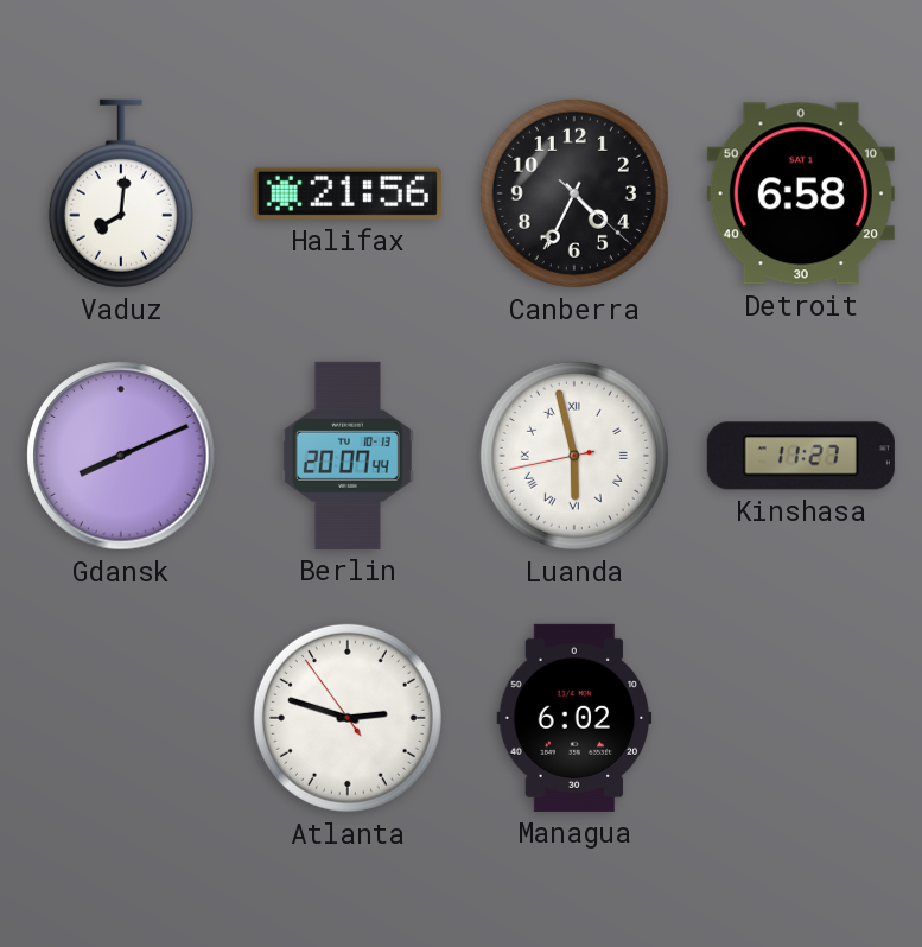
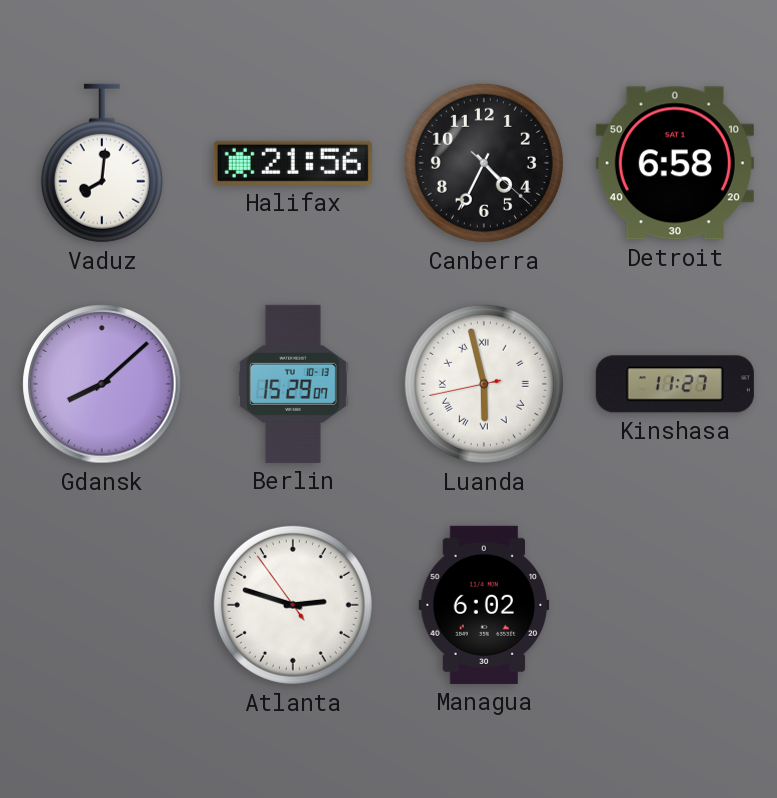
Gdansk: 8:11 -> 8:08 (102, 384)
Berlin: 20:07 -> 15:29 (293, 384)
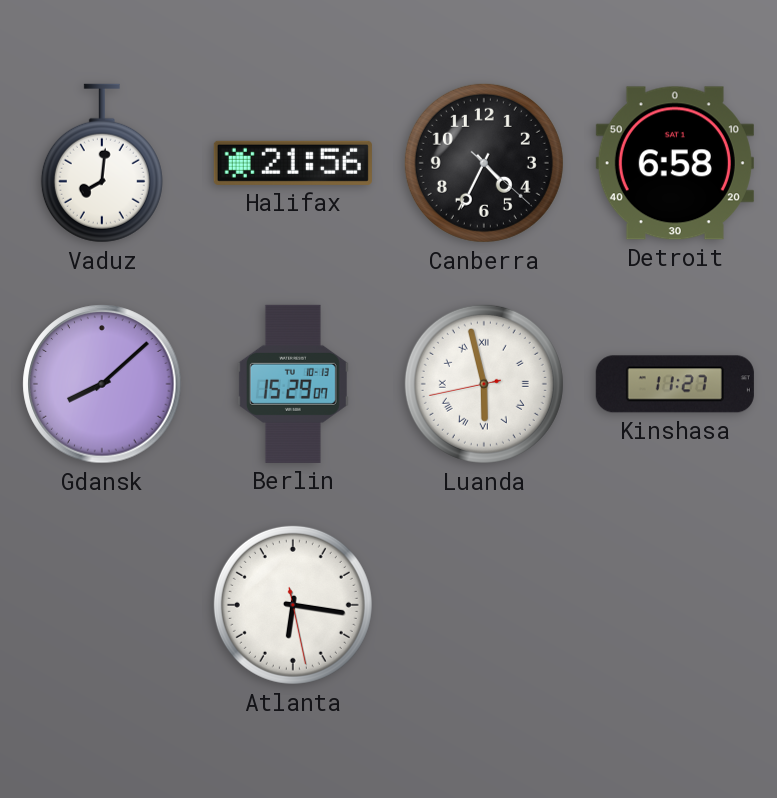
Atlanta: 2:47 -> 6:16 (293, 605)
Managua: 6:02 -> none (484, 605)
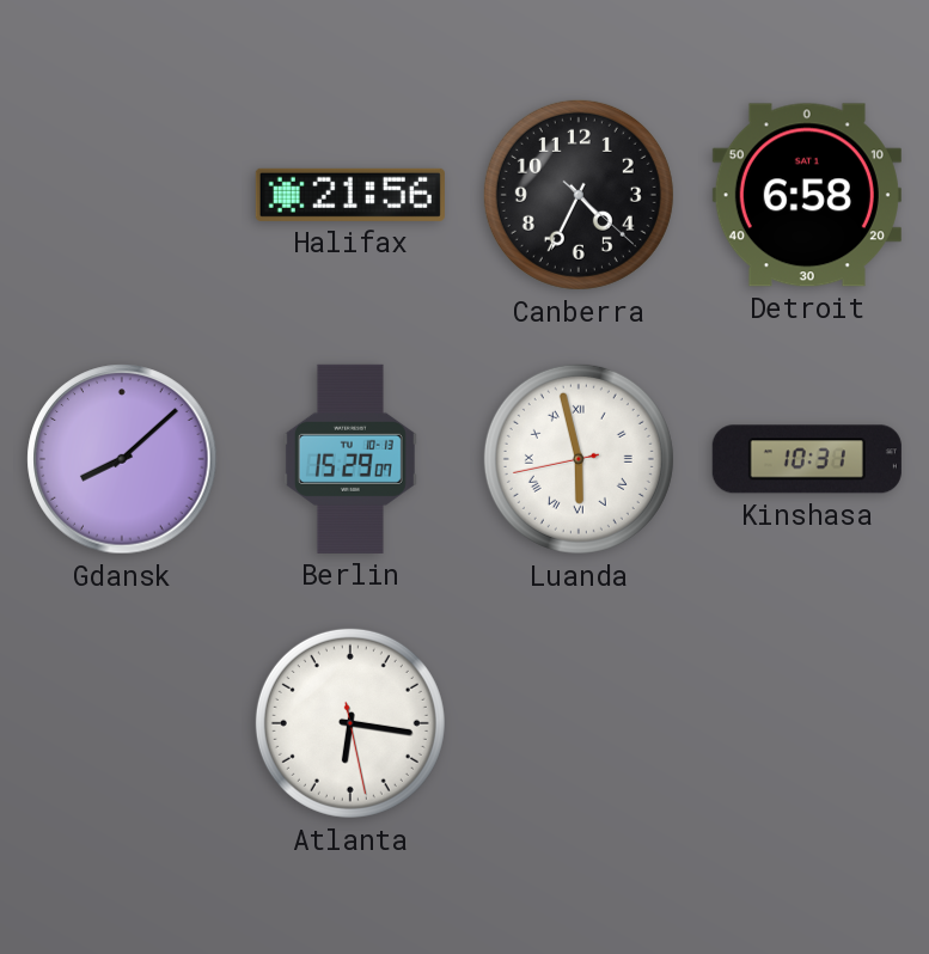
Vaduz: 8:01 -> none (102, 163)
Kinshasa: 11:27 -> 10:31 (807, 459)
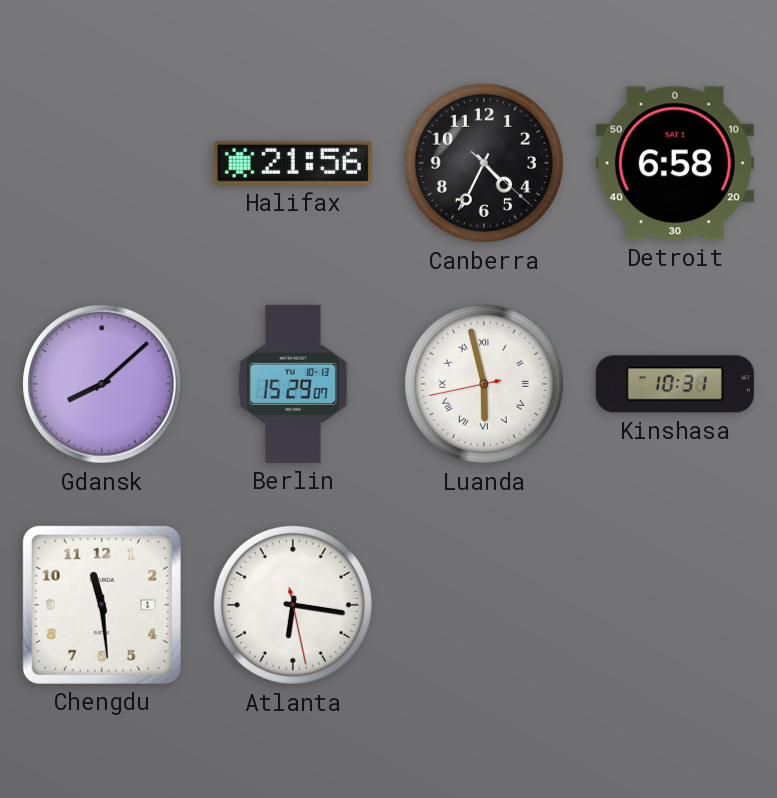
Chengdu: none -> 11:29 (102, 605)
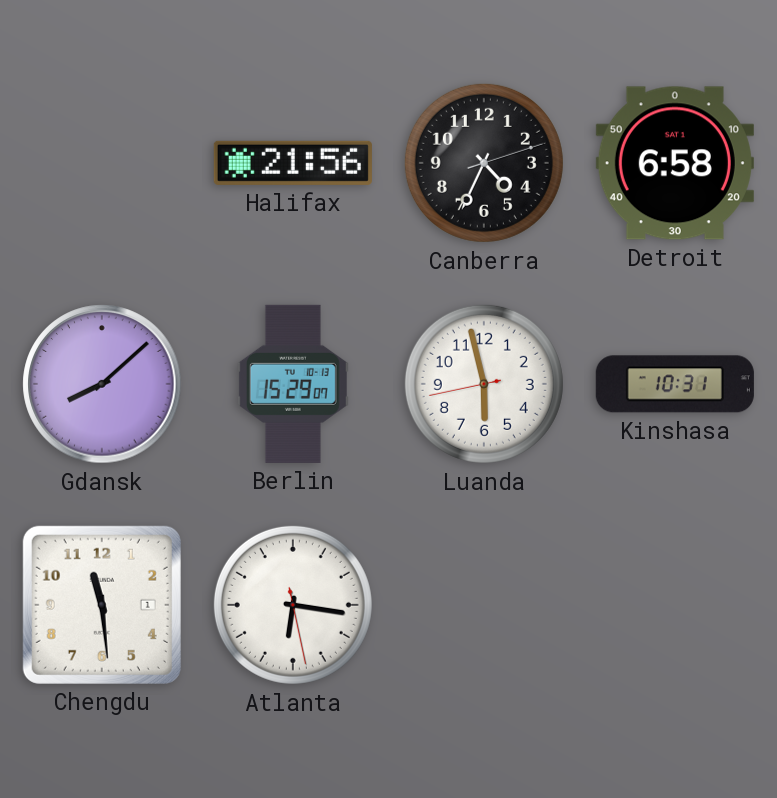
Canberra: 4:34:22 -> 4:34:12 (484, 163)
Luanda numerals: Roman -> Arabic (484, 384)
